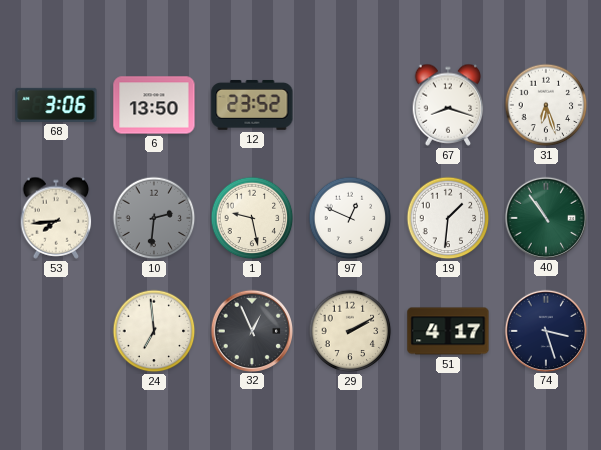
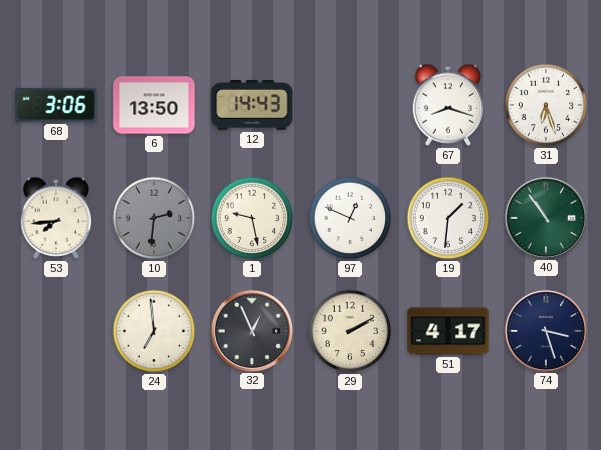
12: 23:52 -> 14:43 (252, 105)
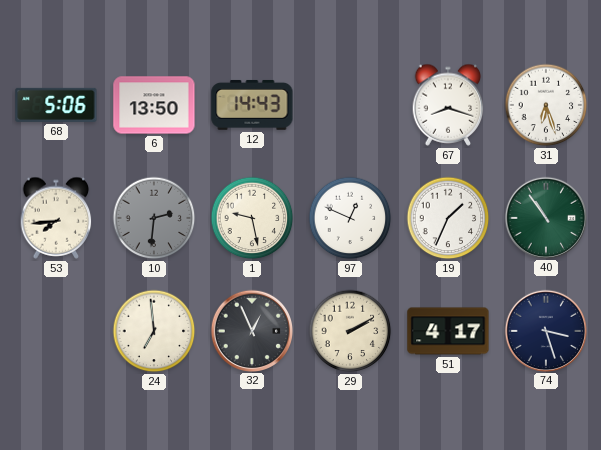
68: 3:06 -> 5:06 (56, 105)
19: 1:31 -> 1:34 (448, 218)
